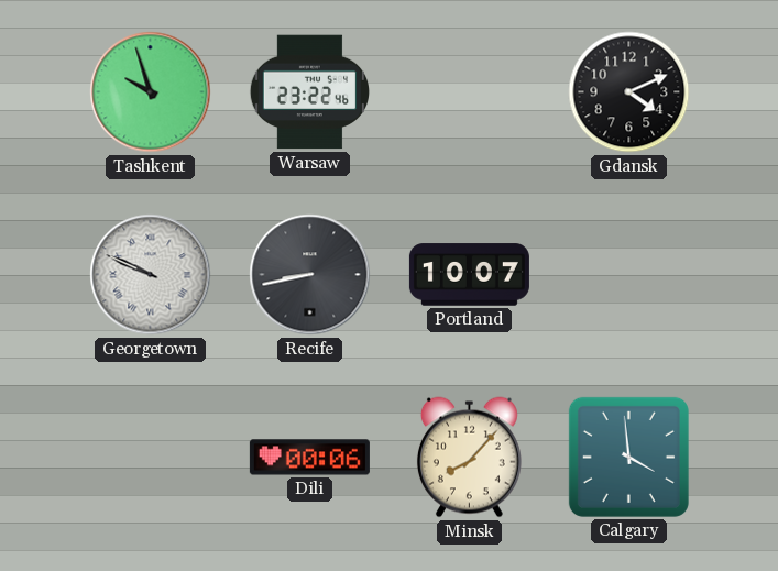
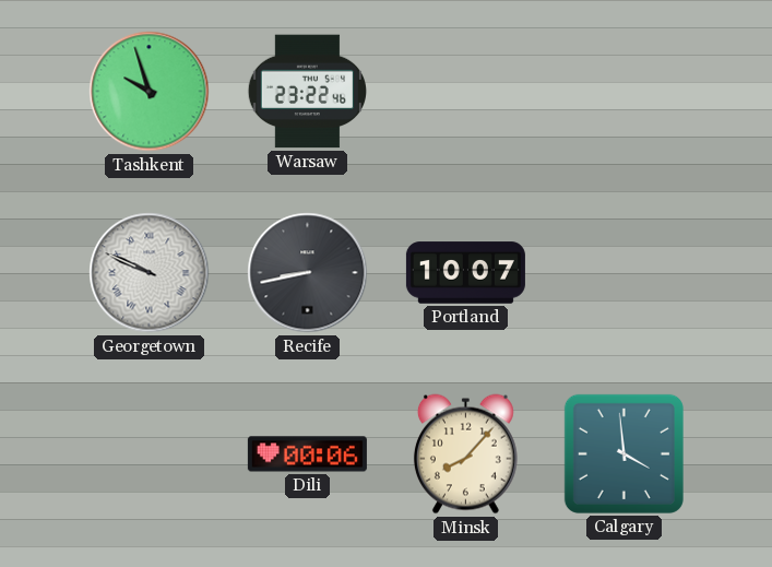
Gdansk: 4:11 -> none (629, 92)
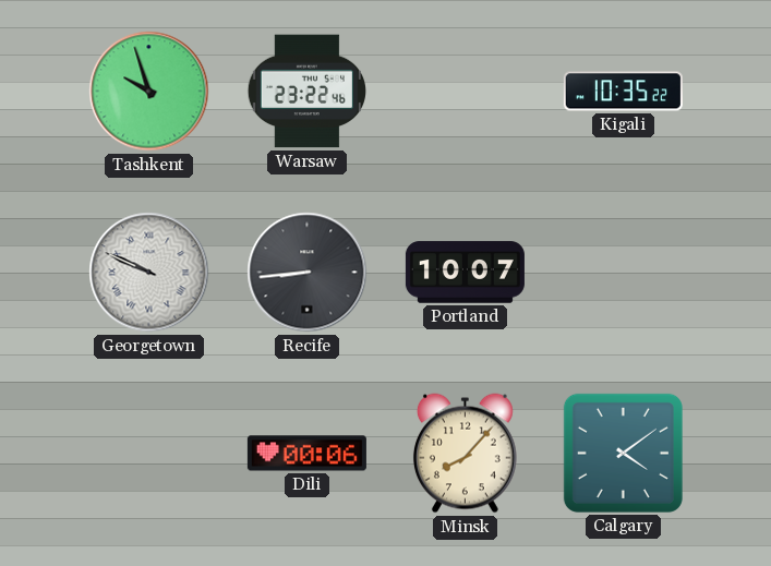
Kigali: none -> 10:35 (623, 92)
Recife: 8:43 -> 8:44 (308, 273)
Calgary: 3:59 -> 4:09 (623, 453)
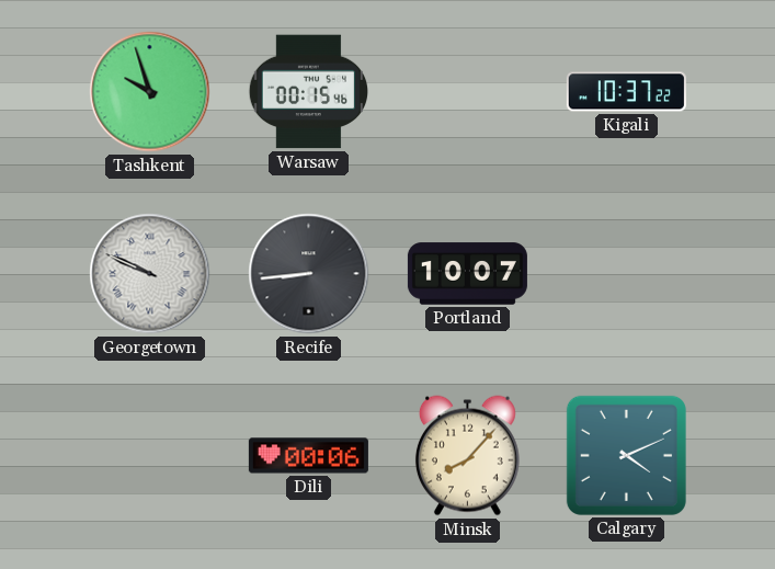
Warsaw: 23:22 -> 00:15 (308, 92)
Kigali: 10:35 -> 10:37 (626, 92)
Calgary: 4:09 -> 4:11 (626, 455)
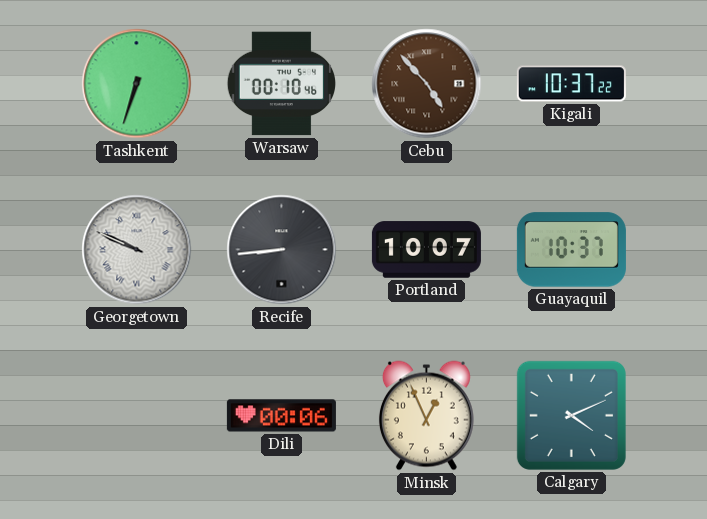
Tashkent: 9:57 -> 6:33 (137, 84)
Warsaw: 00:15 -> 00:10 (281, 84)
Cebu: none -> 4:53 (427, 84)
Guayaquil: none -> 10:37 (571, 250)
Minsk: 8:07 -> 12:56 (426, 416)
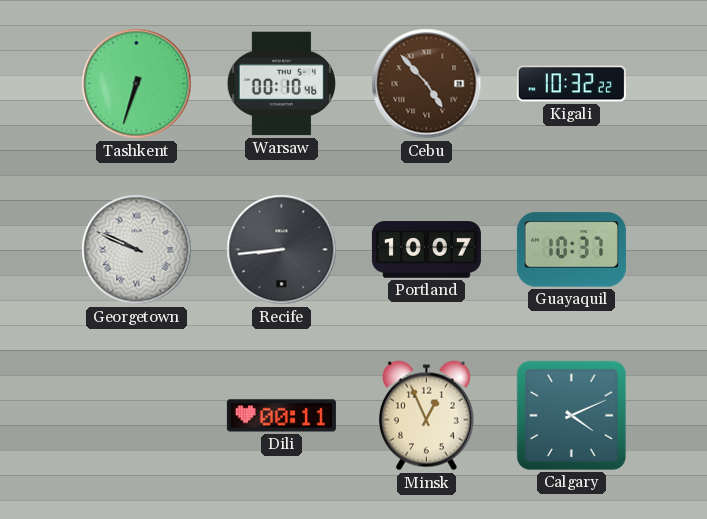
Kigali: 10:37 -> 10:32 (571, 84)
Dili: 00:06 -> 00:11 (281, 416)
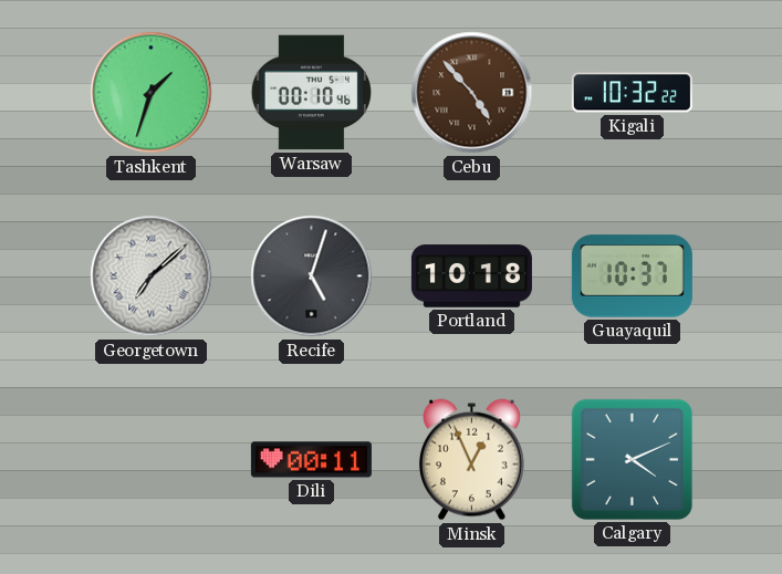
Tashkent: 6:33 -> 1:33 (152, 93)
Georgetown: 9:49 -> 7:08 (152, 276)
Recife: 8:44 -> 5:03 (312, 276)
Portland: 10:07 -> 10:18 (471, 276)
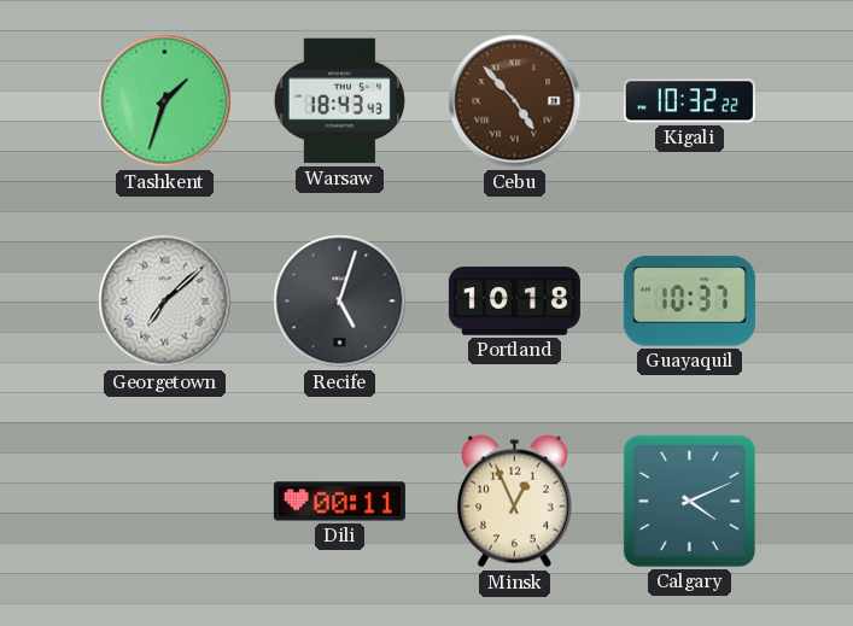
Warsaw: 00:10 -> 18:43 (339, 101)
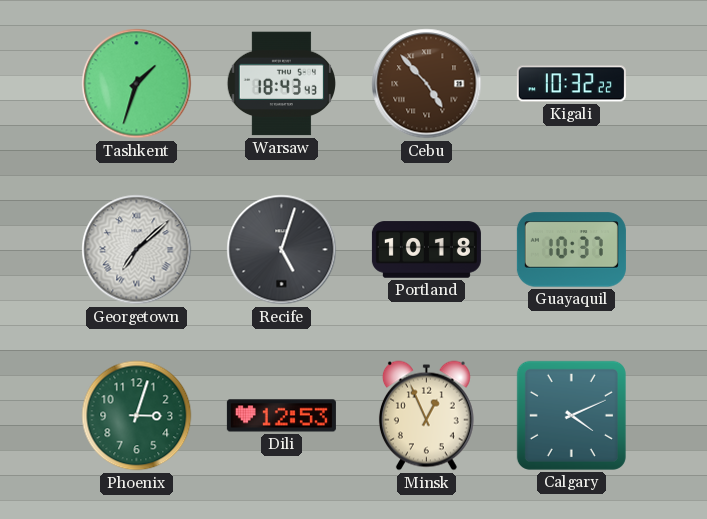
Phoenix: none -> 3:03 (137, 416)
Dili: 00:11 -> 12:53 (281, 416)
